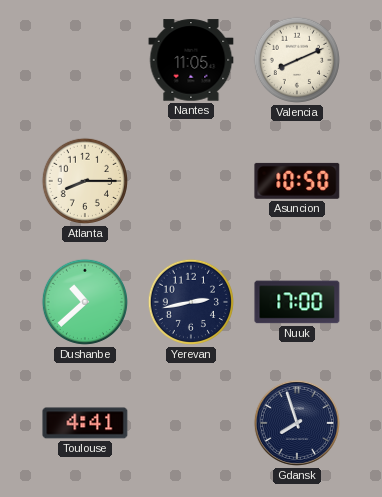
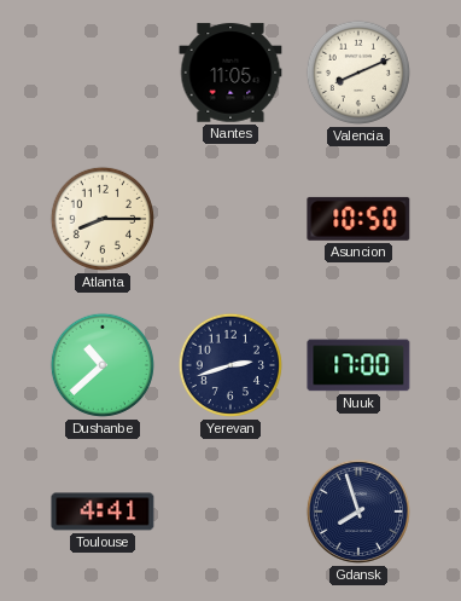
Yerevan: 2:43 -> 2:42 (230, 365)
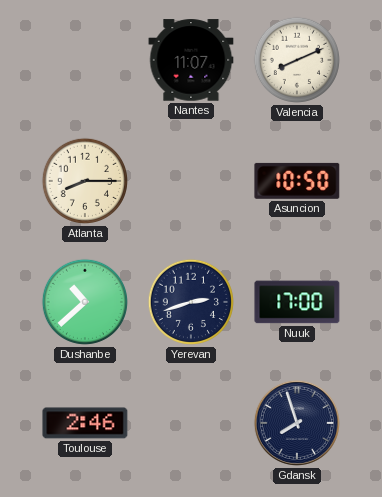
Nantes: 11:05 -> 11:07 (191, 60)
Toulouse: 4:41 -> 2:46 (85, 423)
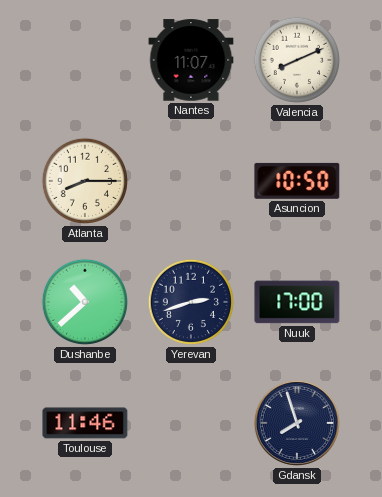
Toulouse: 2:46 -> 11:46 (85, 423)
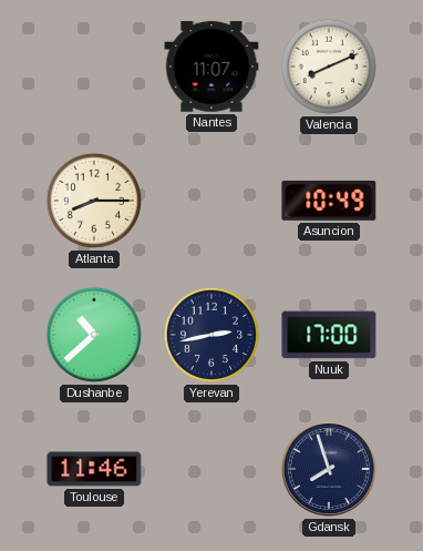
Asuncion: 10:50 -> 10:49 (329, 201)
Yerevan: 2:42 -> 2:43 (211, 335)
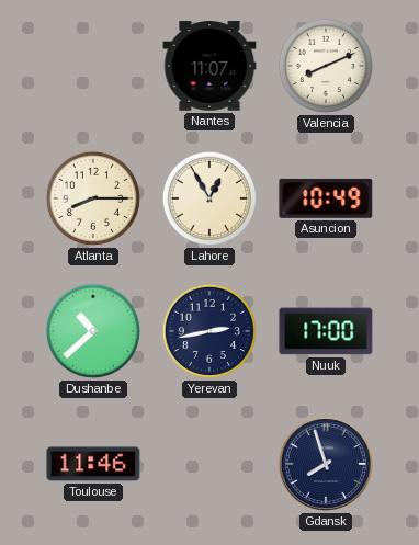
Lahore: none -> 12:55 (209, 198)
